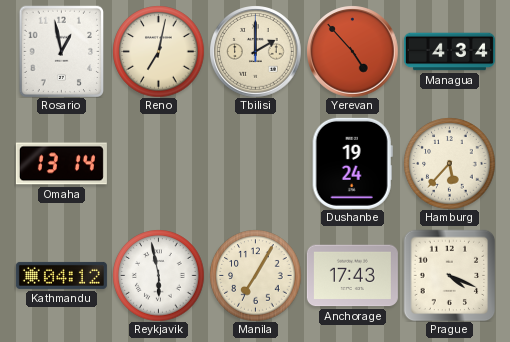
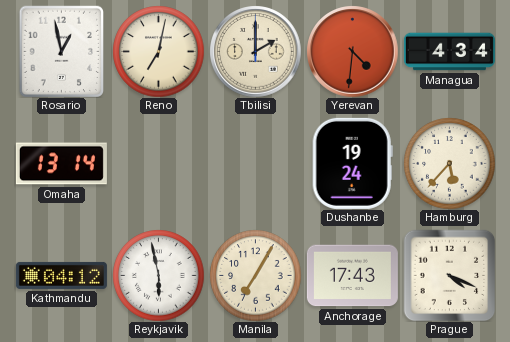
Yerevan: 4:53 -> 4:31 (352, 51)
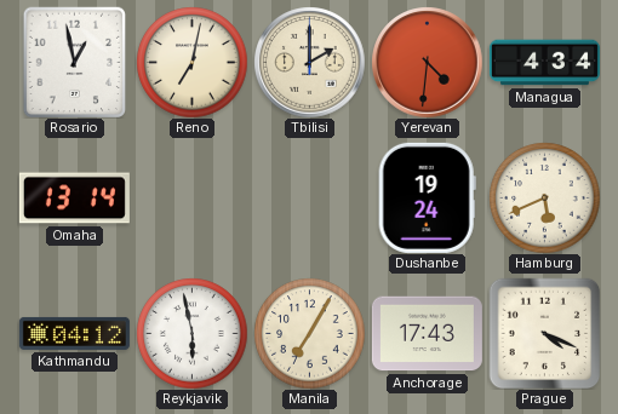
Hamburg: 5:37 -> 5:41 (544, 197)
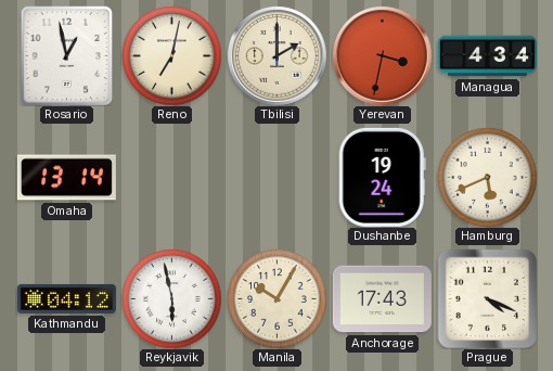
Yerevan: 4:31 -> 3:32 (382, 55)
Manila: 7:05 -> 10:05 (276, 298)
